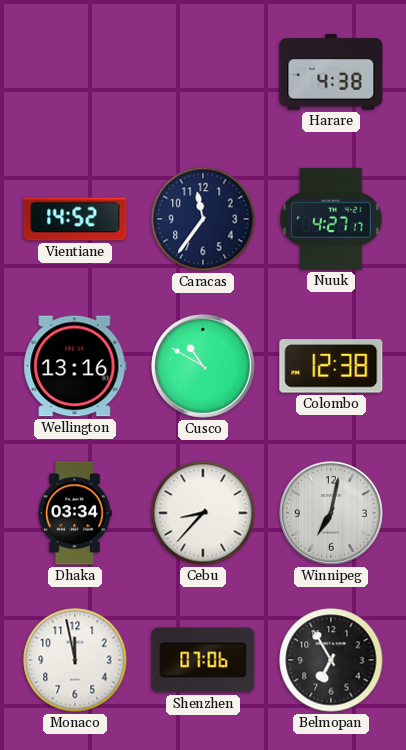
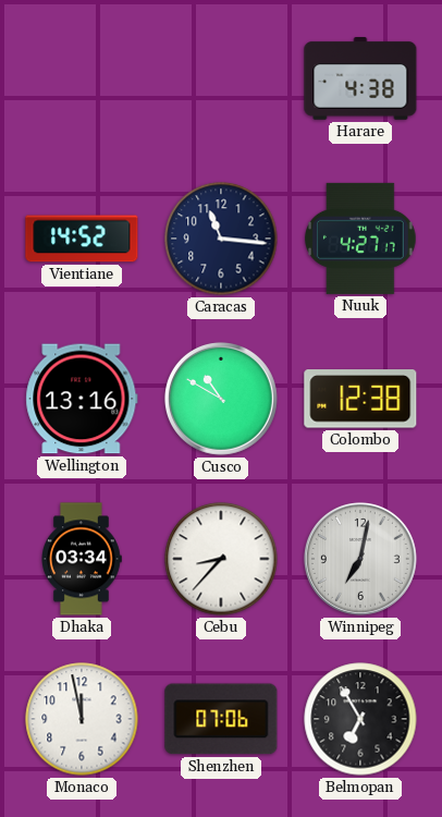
Caracas: 11:36 -> 11:16 (221, 239)
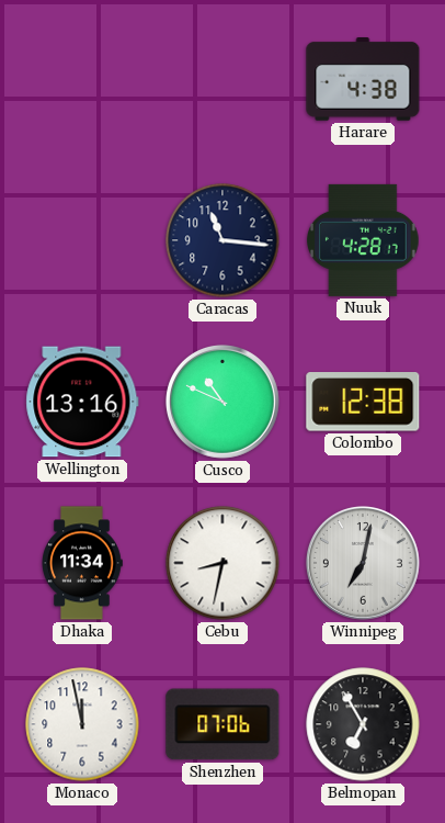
Vientiane: 14:52 -> none (82, 239)
Nuuk: 4:27 -> 4:28 (364, 240)
Cusco: 10:50 -> 10:49 (222, 402)
Dhaka: 03:34 -> 11:34 (82, 563)
Cebu: 8:37 -> 8:32 (222, 563)
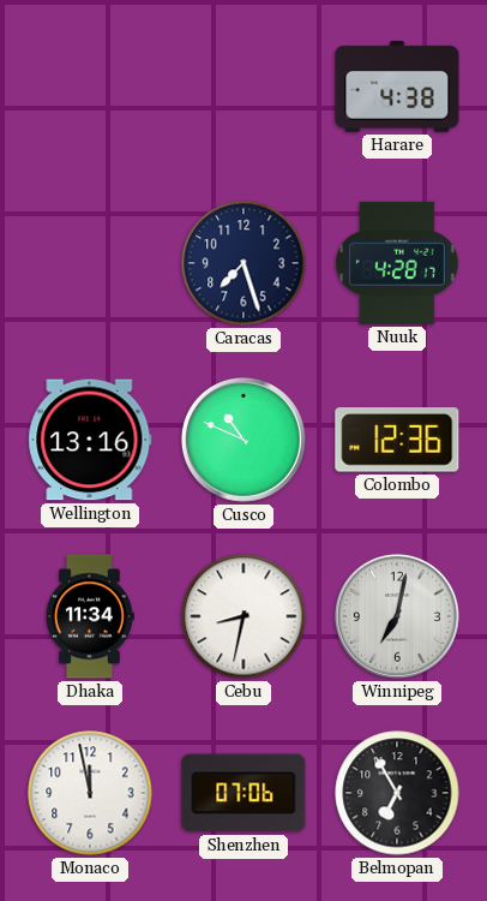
Caracas: 11:16 -> 7:27 (243, 263)
Colombo: 12:38 -> 12:36 (397, 440)
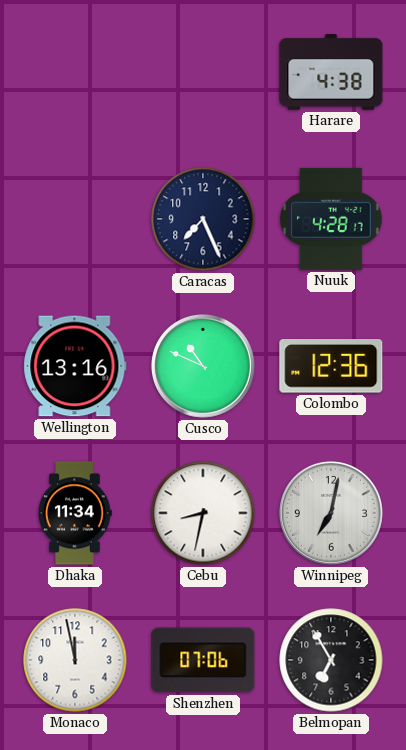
Caracas: 7:27 -> 7:26 (203, 219)
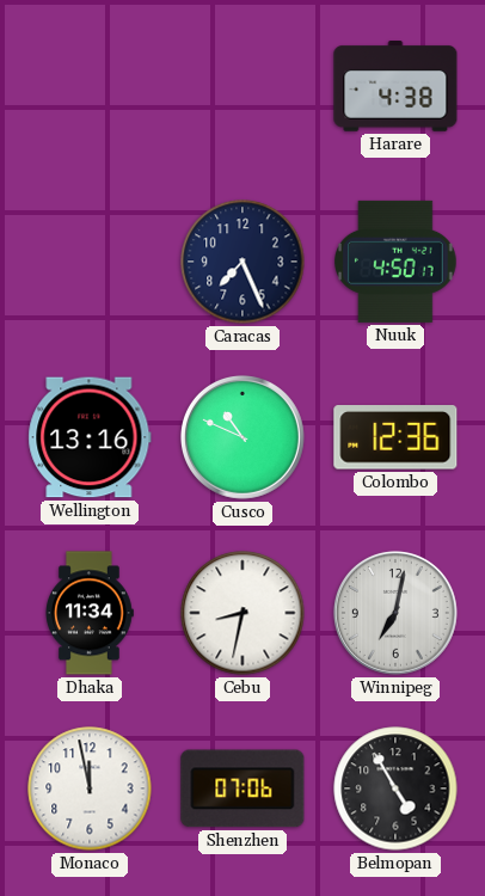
Nuuk: 4:28 -> 4:50 (397, 262)
Belmopan: 6:55 -> 4:55 (395, 788)
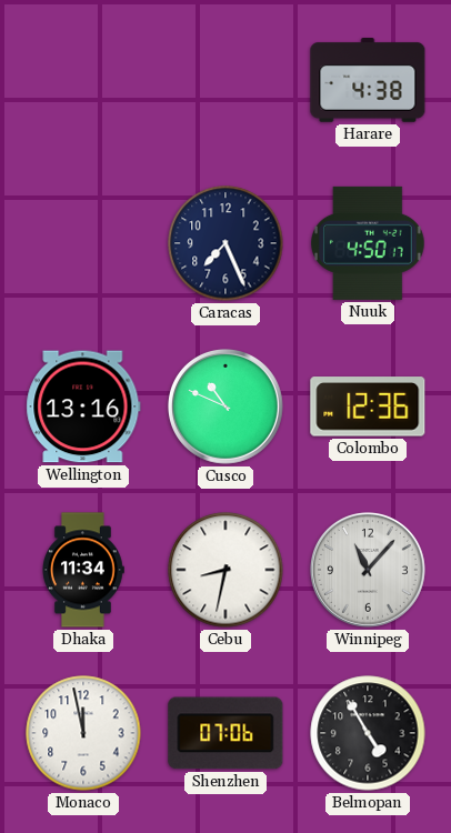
Winnipeg: 7:02 -> 11:07 (368, 570)
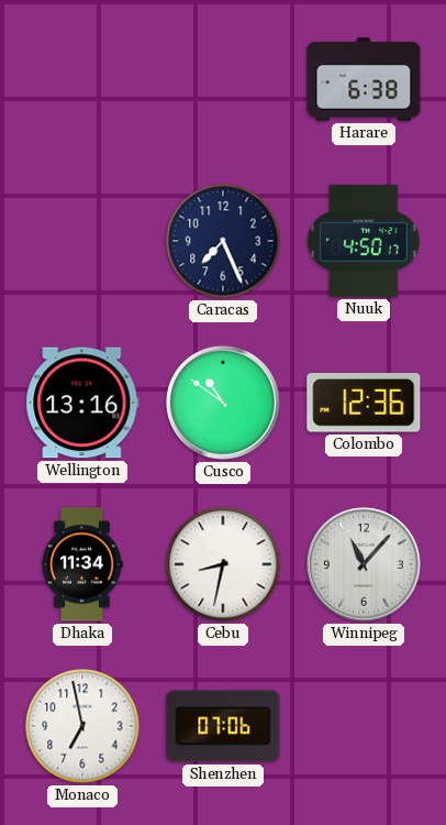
Harare: 4:38 -> 6:38 (364, 80)
Cusco: 10:49 -> 10:51 (223, 403)
Monaco: 11:58 -> 6:58 (82, 726)
Belmopan: 4:55 -> none (368, 733)
